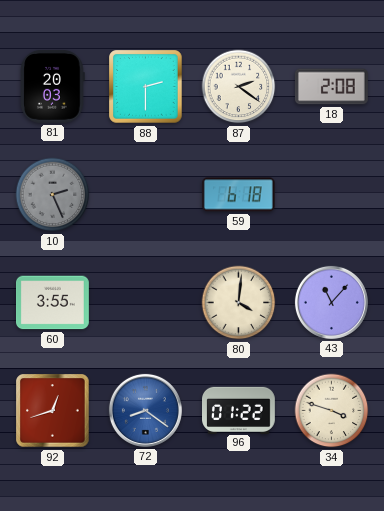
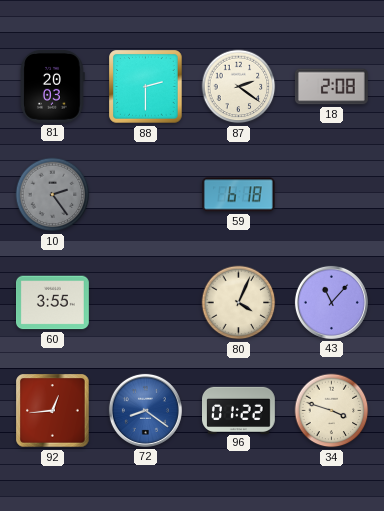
10: 2:26 -> 2:24 (53, 195)
80: 4:01 -> 4:04 (239, 303)
92: 12:42 -> 12:44 (53, 411)
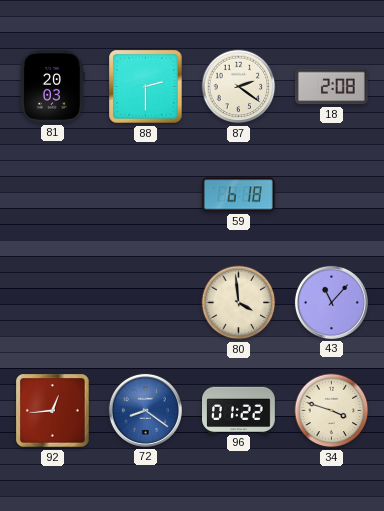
10: 2:24 -> none (53, 195)
60: 3:55 -> none (53, 303)
80: 4:04 -> 3:59 (239, 303)
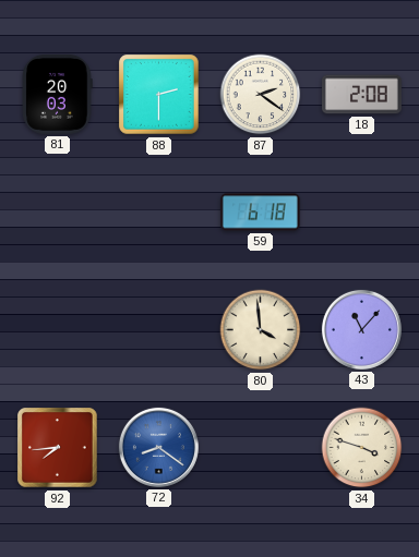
92: 12:44 -> 7:44 (58, 448)
96: 01:22 -> none (239, 410)
